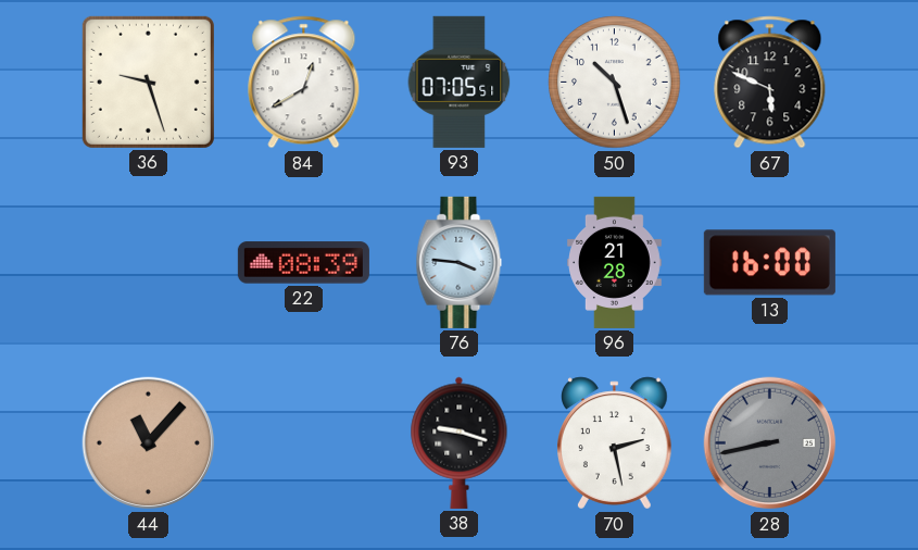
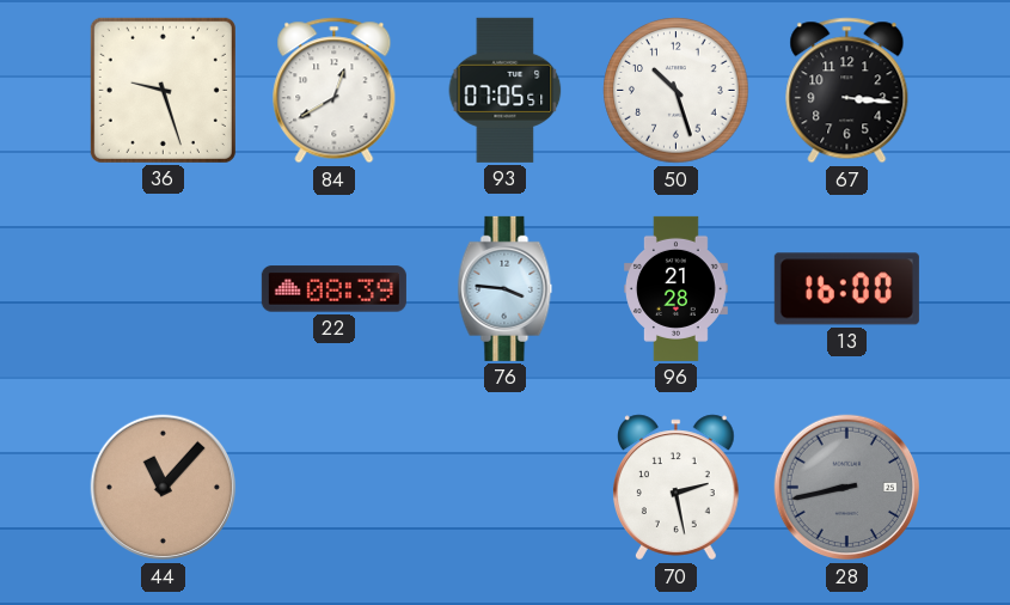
67: 5:49 -> 3:16 (847, 91)
38: 9:18 -> none (460, 442)
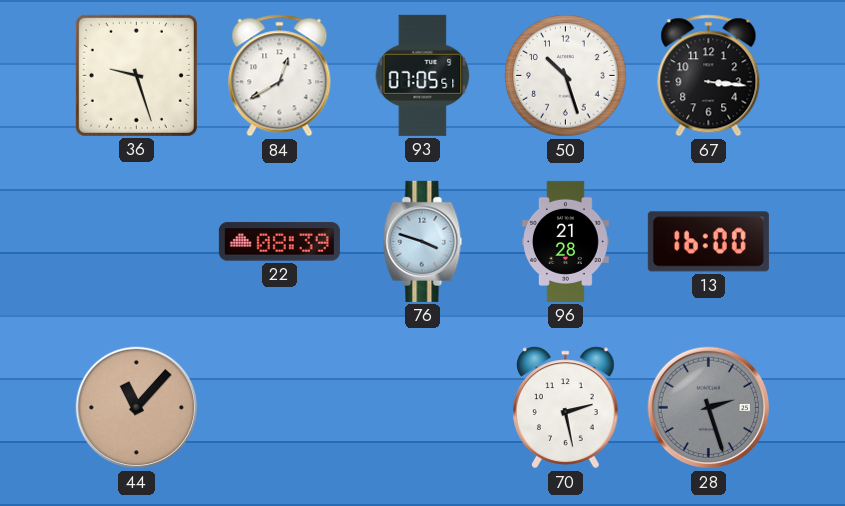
76: 3:46 -> 3:48 (423, 241)
28: 8:43 -> 2:27 (709, 408)
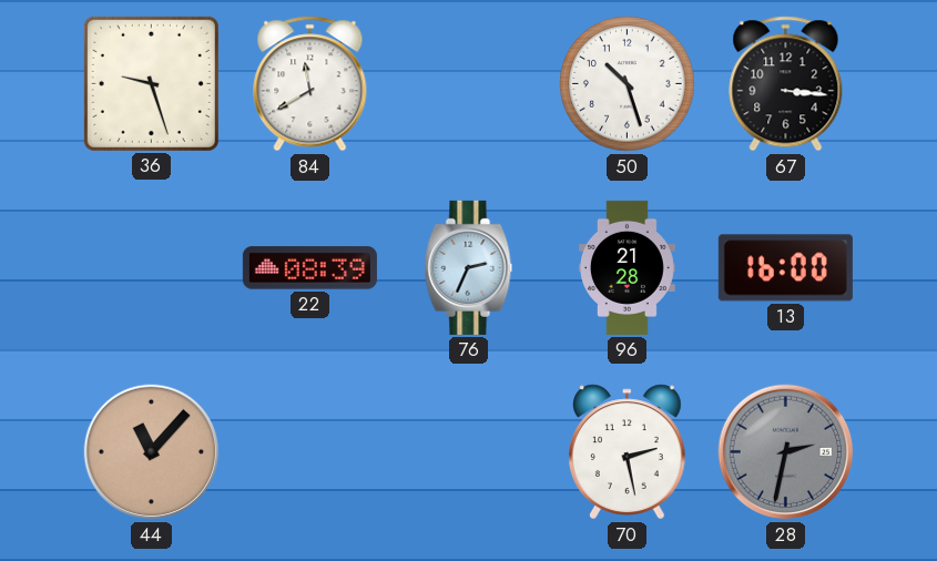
84: 12:40 -> 11:40 (310, 84)
93: 07:05 -> none (423, 75)
76: 3:48 -> 2:34 (469, 267)
28: 2:27 -> 2:32 (786, 452)
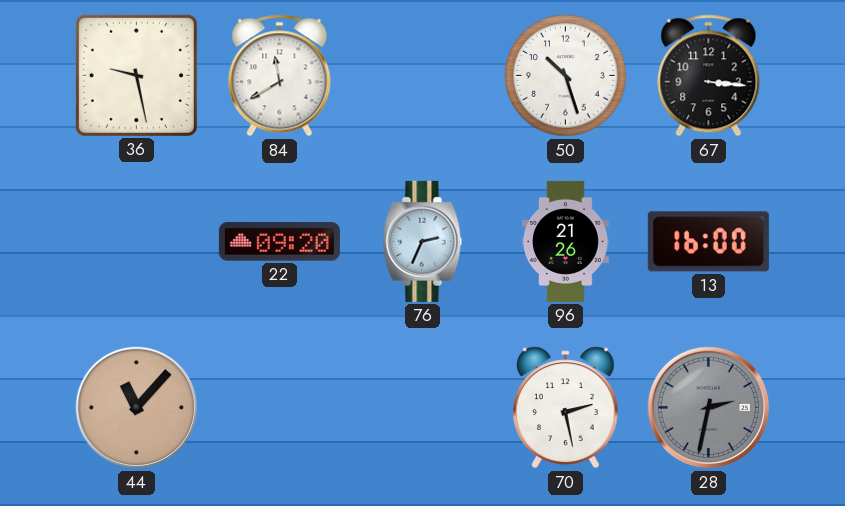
36: 9:27 -> 9:28 (136, 75)
22: 08:39 -> 09:20 (279, 242)
96: 21:28 -> 21:26 (566, 241)
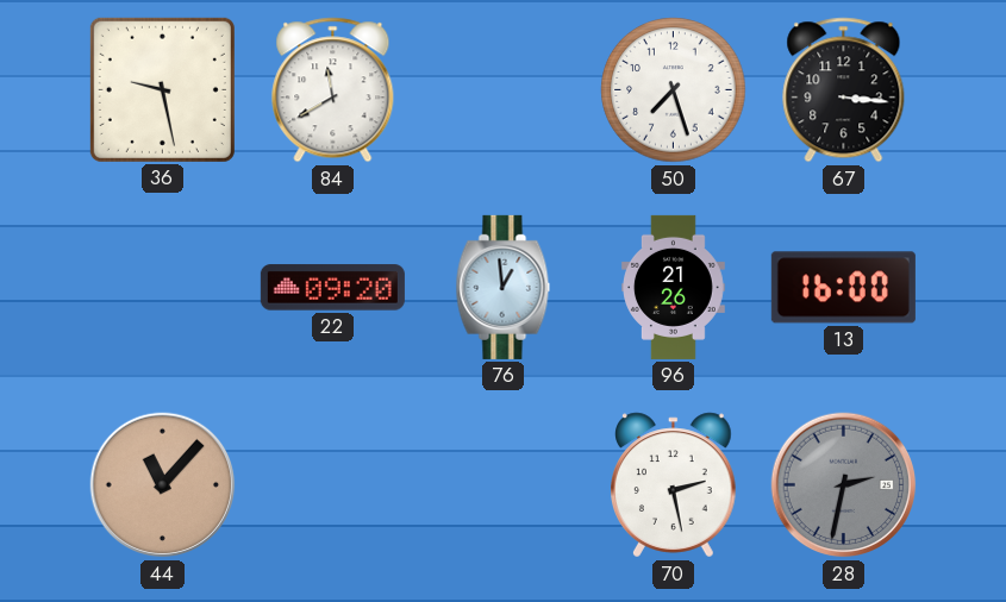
50: 10:27 -> 7:27 (674, 90)
76: 2:34 -> 12:59 (504, 287)
